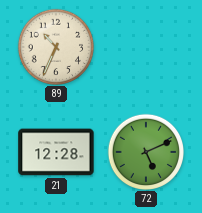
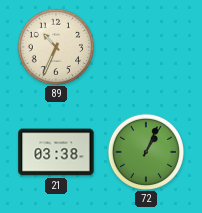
21: 12:28 -> 03:38 (56, 152)
72: 5:11 -> 1:04 (145, 151)
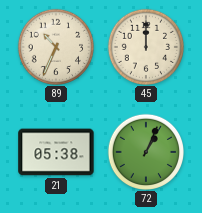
45: none -> 12:00 (145, 46)
21: 03:38 -> 05:38 (56, 152)
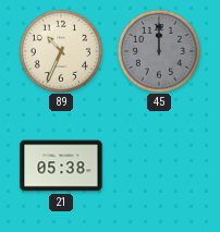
45 dial: cream -> grey (158, 50)
72: 1:04 -> none (145, 151)
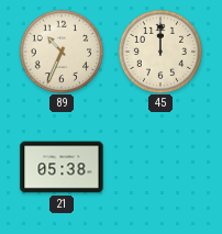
45 dial: grey -> cream (159, 51)
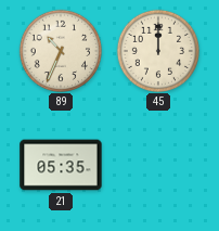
21: 05:38 -> 05:35 (61, 165)
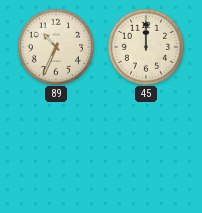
21: 05:35 -> none (61, 165)
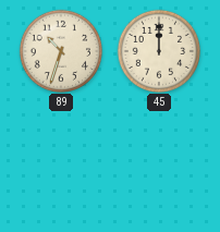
89: 10:34 -> 10:33 (60, 50)
